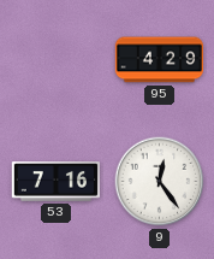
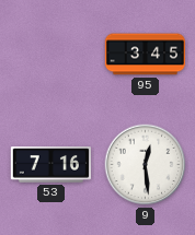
95: 4:29 -> 3:45 (146, 55)
9: 12:24 -> 12:29 (146, 165)
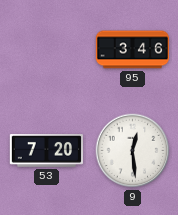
95: 3:45 -> 3:46 (133, 50)
53: 7:16 -> 7:20 (46, 151)
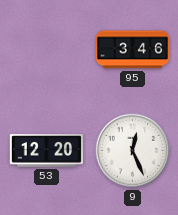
53: 7:20 -> 12:20 (46, 151)
9: 12:29 -> 12:26 (133, 151)
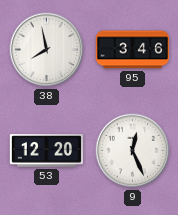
38: none -> 7:58 (47, 50)
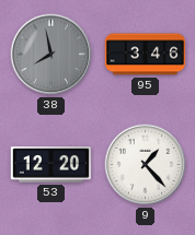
38 dial: white -> grey (51, 55)
9: 12:26 -> 1:23 (146, 165)
